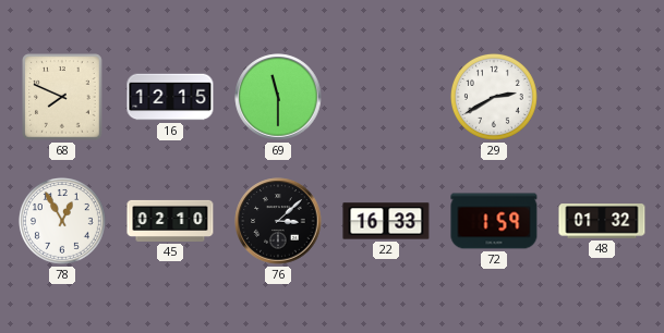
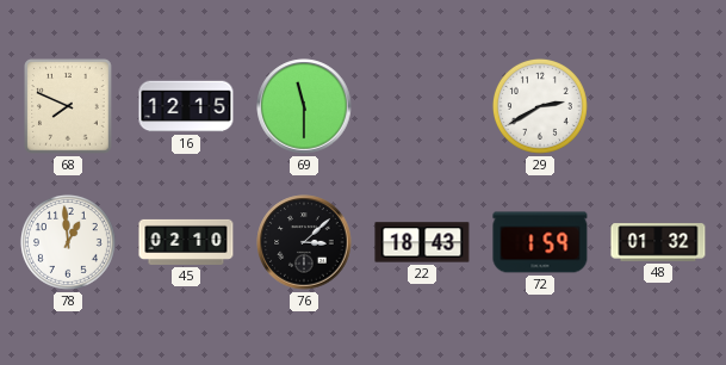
78: 12:55 -> 12:59 (68, 242)
22: 16:33 -> 18:43 (422, 242)
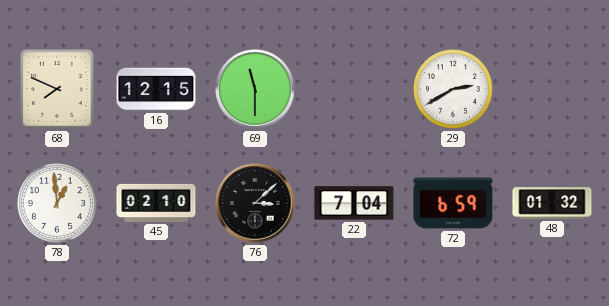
22: 18:43 -> 7:04 (354, 203)
72: 1:59 -> 6:59 (453, 203)
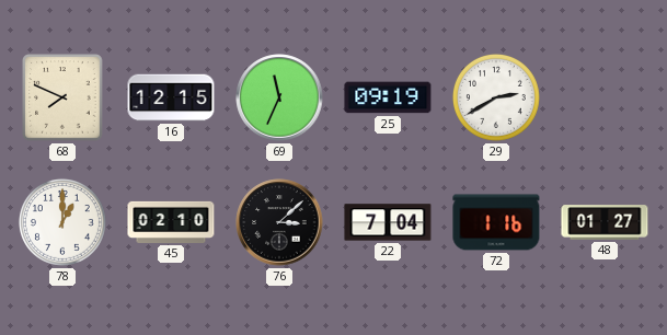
69: 11:30 -> 11:34 (279, 97)
25: none -> 09:19 (388, 97)
78: 12:59 -> 1:00 (62, 222)
72: 6:59 -> 1:16 (496, 222)
48: 01:32 -> 01:27 (605, 222)
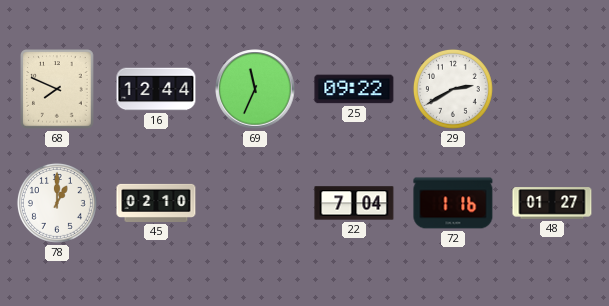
16: 12:15 -> 12:44 (156, 89)
25: 09:19 -> 09:22 (354, 89)
76: 3:08 -> none (279, 222)
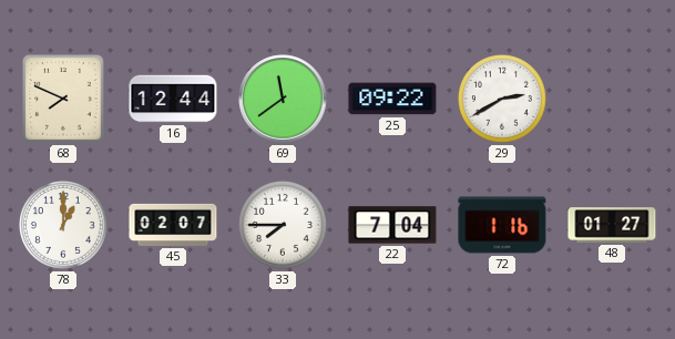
69: 11:34 -> 11:39 (283, 99)
45: 02:10 -> 02:07 (173, 225)
33: none -> 7:45 (283, 225)
